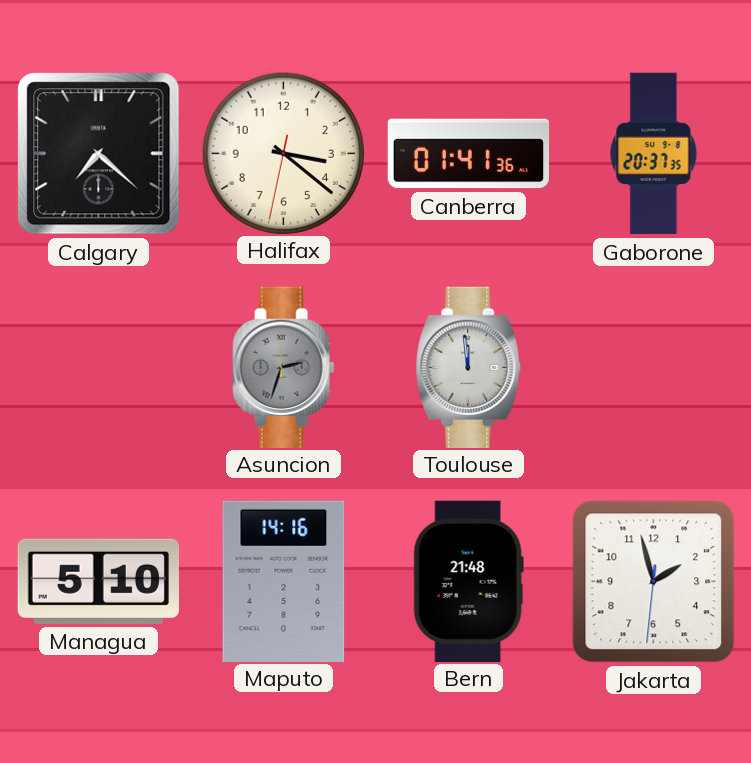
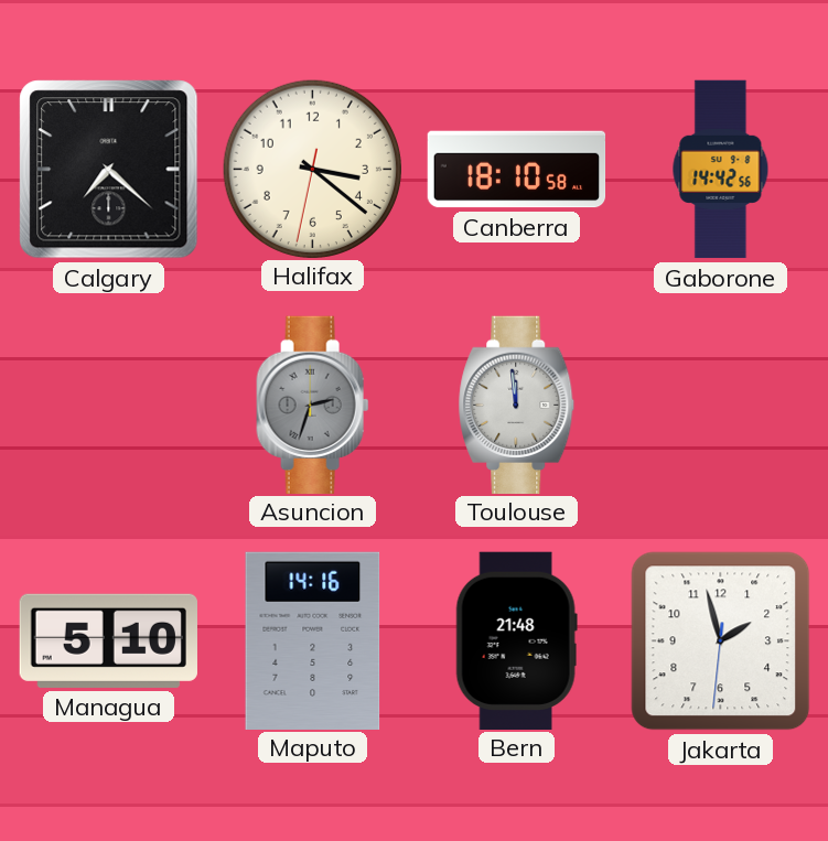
Canberra: 01:41 -> 18:10 (517, 170)
Gaborone: 20:37 -> 14:42 (721, 170)
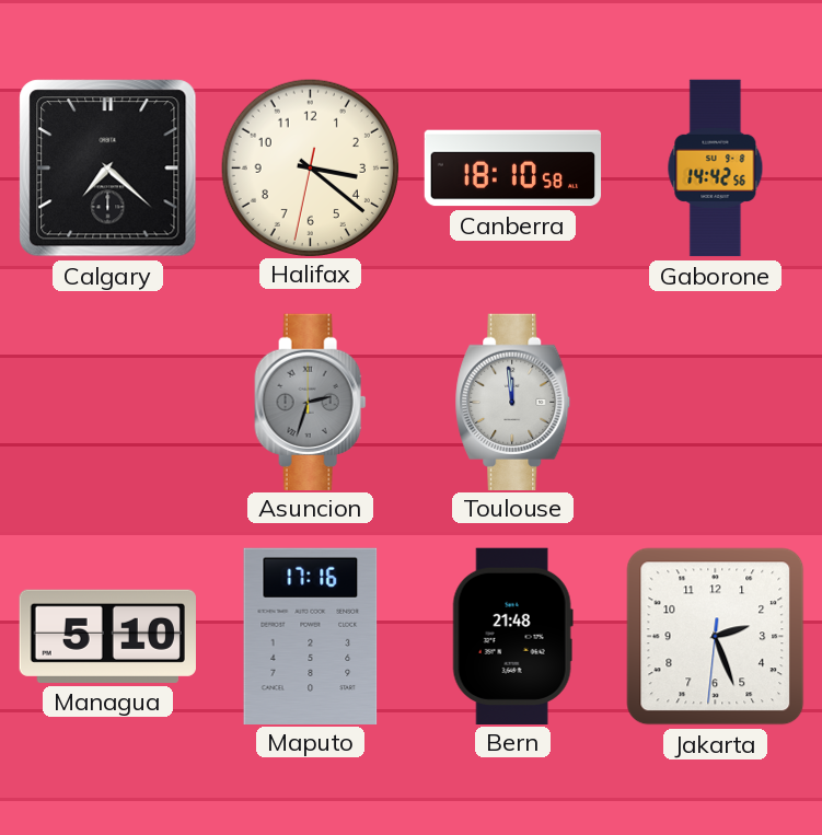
Maputo: 14:16 -> 17:16 (311, 636)
Jakarta: 1:57 -> 2:26 (716, 637)
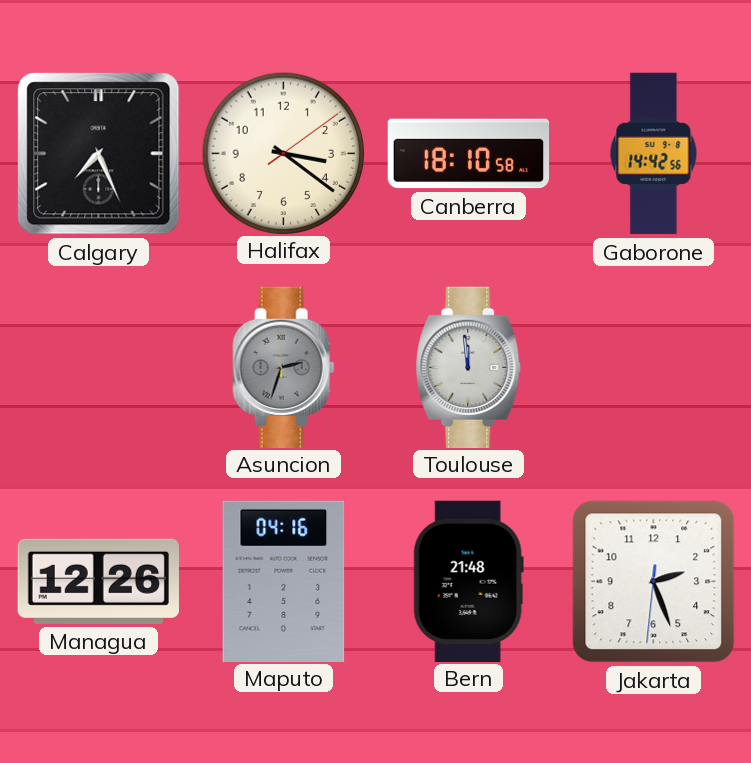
Calgary: 7:22 -> 7:26 (99, 154)
Halifax: 3:21:32 -> 3:21:09 (283, 153)
Managua: 5:10 -> 12:26 (98, 581)
Maputo: 17:16 -> 04:16 (284, 581)
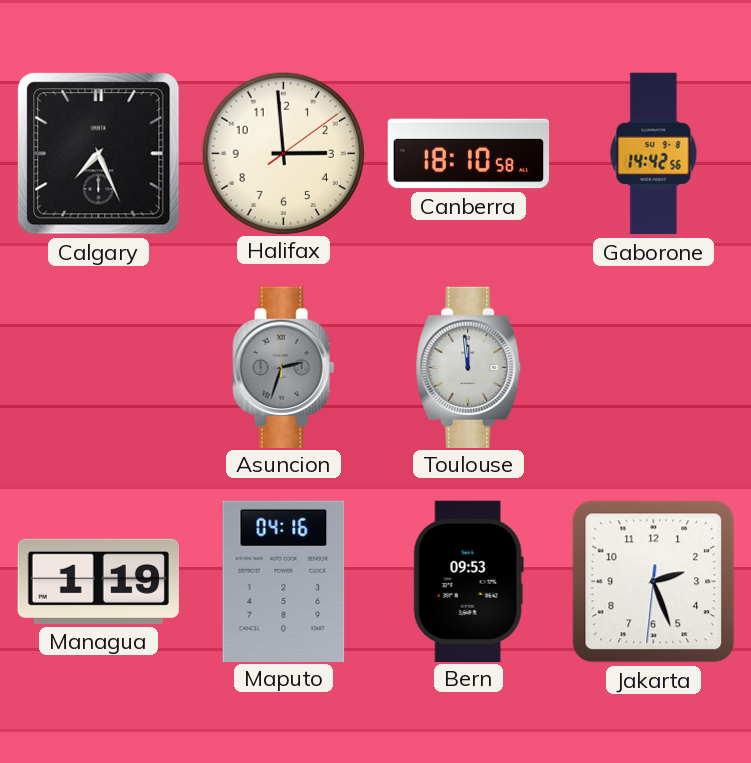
Halifax: 3:21 -> 2:59 (283, 153)
Managua: 12:26 -> 1:19 (98, 581)
Bern: 21:48 -> 09:53 (468, 581)
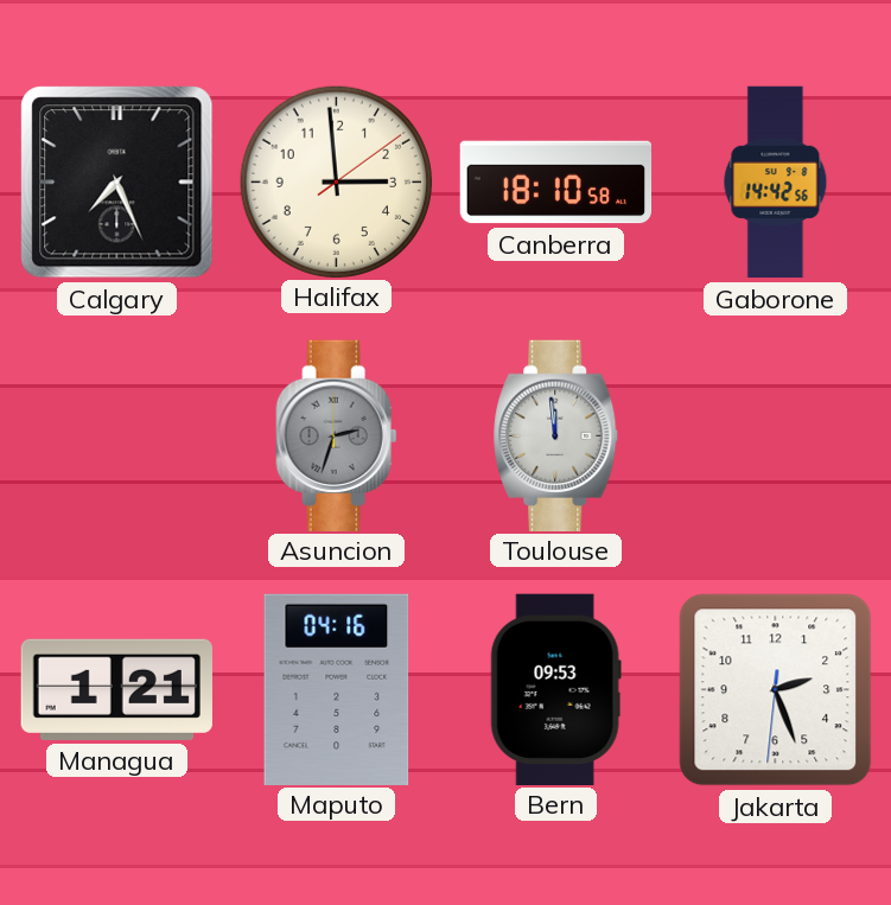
Managua: 1:19 -> 1:21 (116, 689)
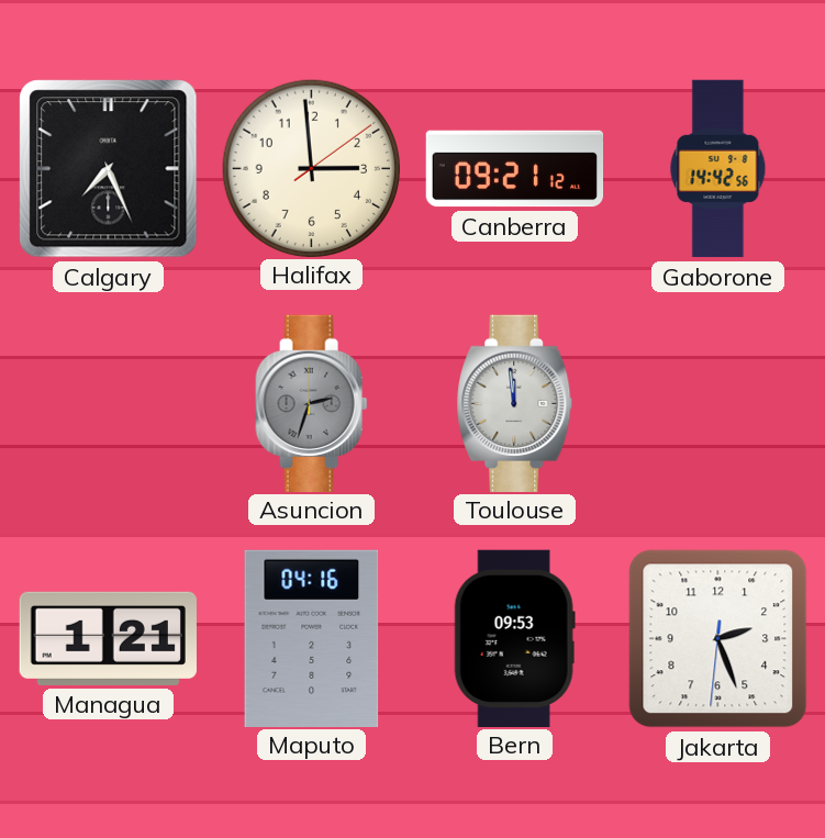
Canberra: 18:10 -> 09:21 (515, 169)
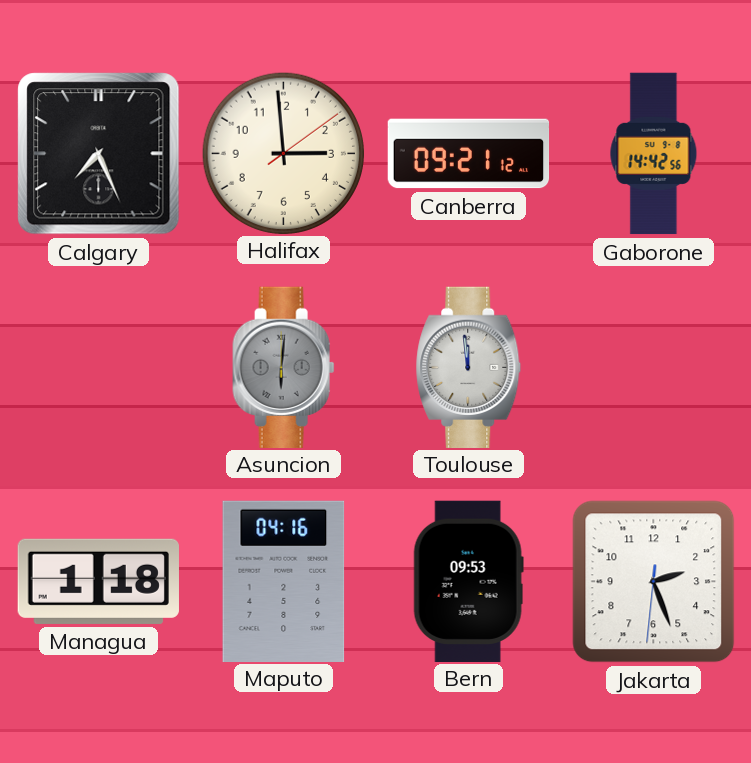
Asuncion: 2:33 -> 6:01 (284, 367)
Managua: 1:21 -> 1:18 (98, 581)
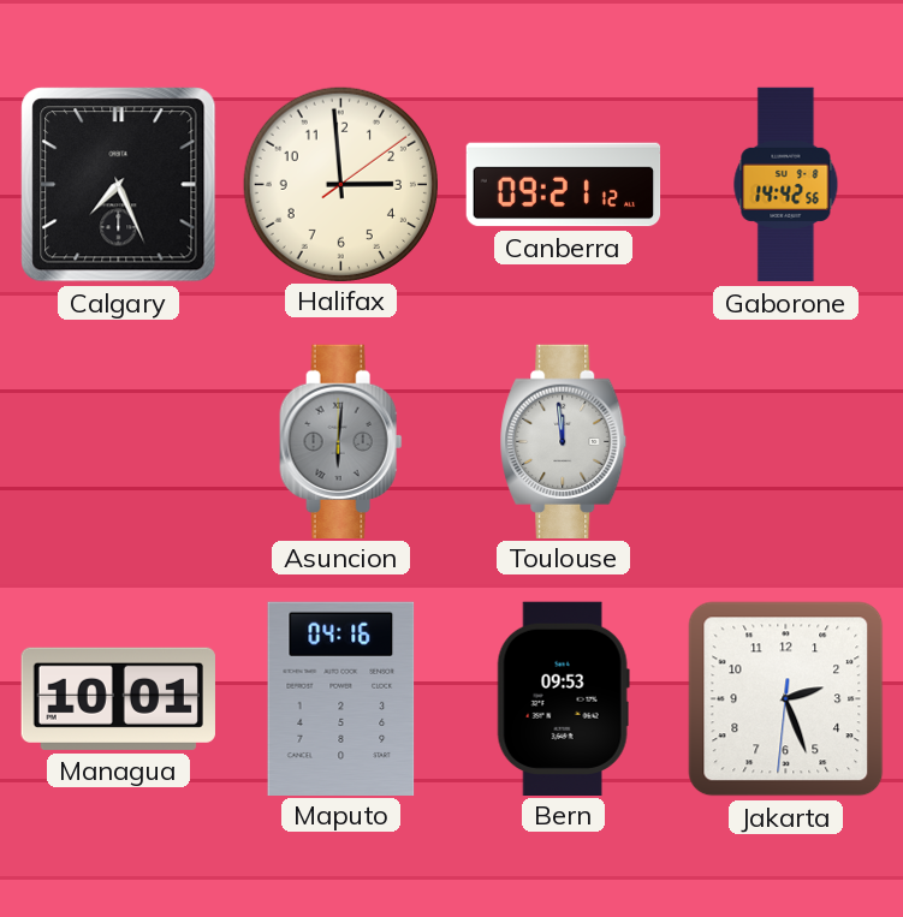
Managua: 1:18 -> 10:01 (118, 698)
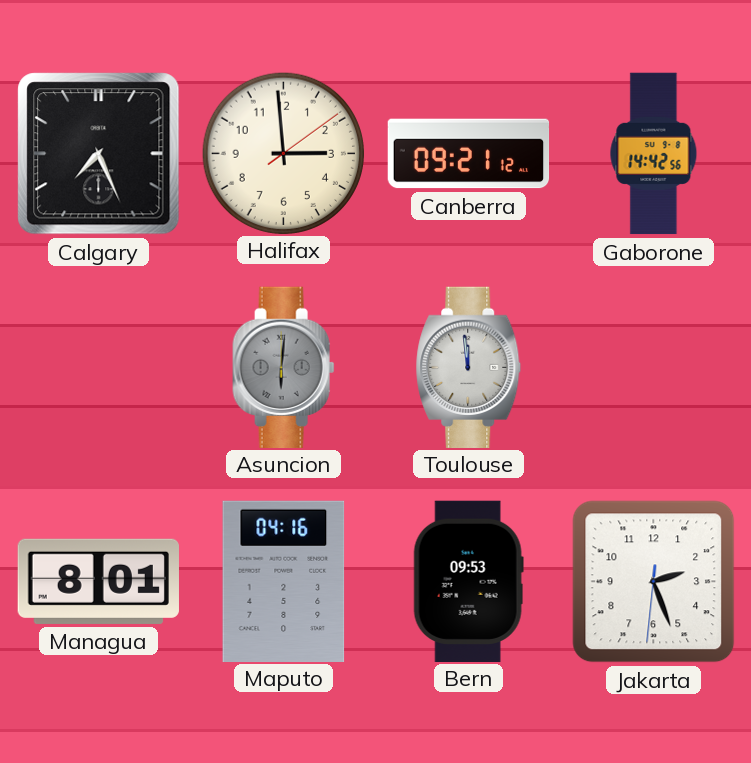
Managua: 10:01 -> 8:01 (98, 581)
